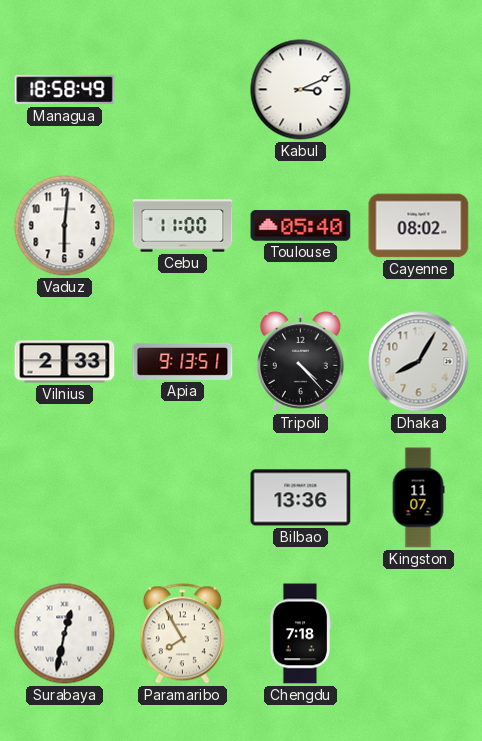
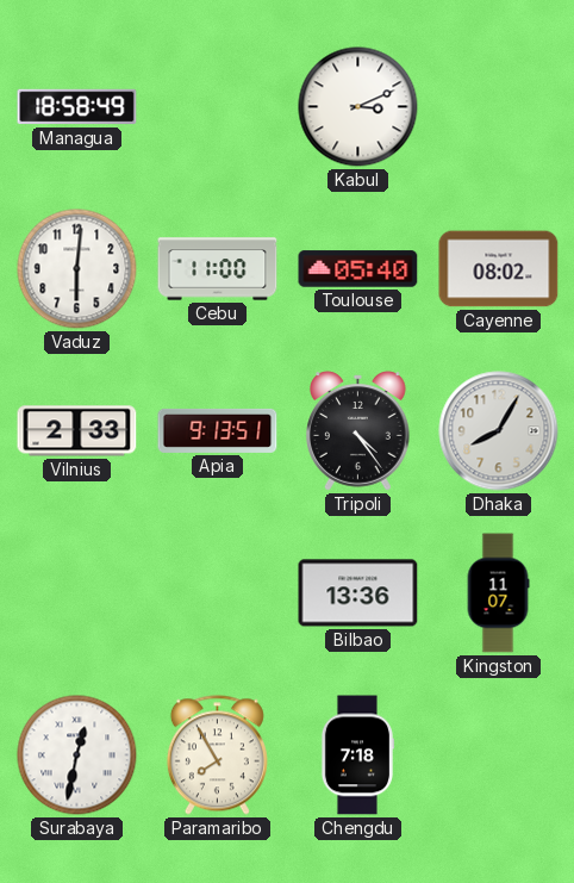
Tripoli: 4:23 -> 4:24 (358, 431)
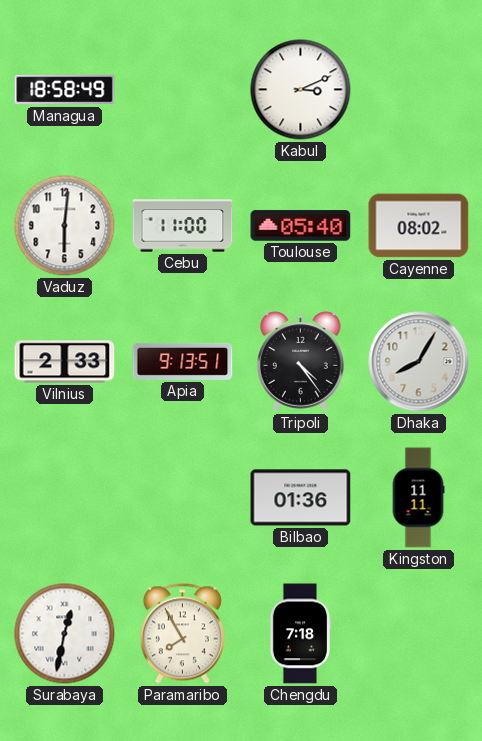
Bilbao: 13:36 -> 01:36 (301, 498)
Kingston: 11:07 -> 11:11 (418, 498)
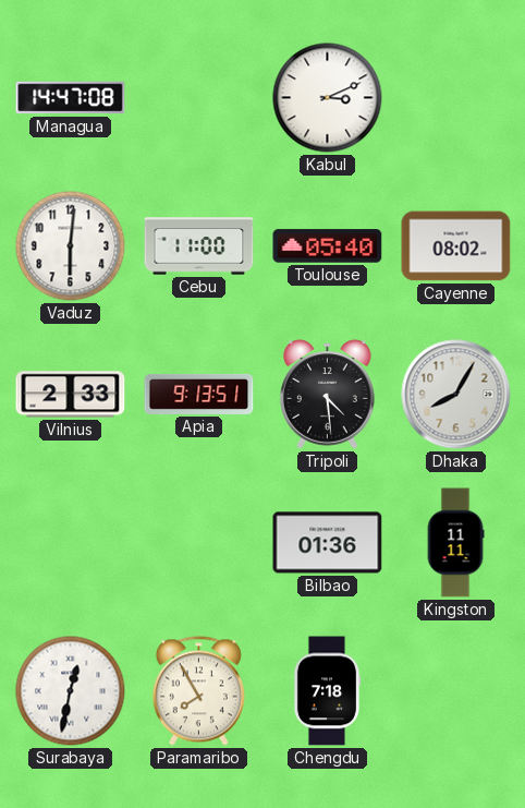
Managua: 18:58 -> 14:47 (71, 98)
Tripoli: 4:24 -> 4:29 (328, 395)
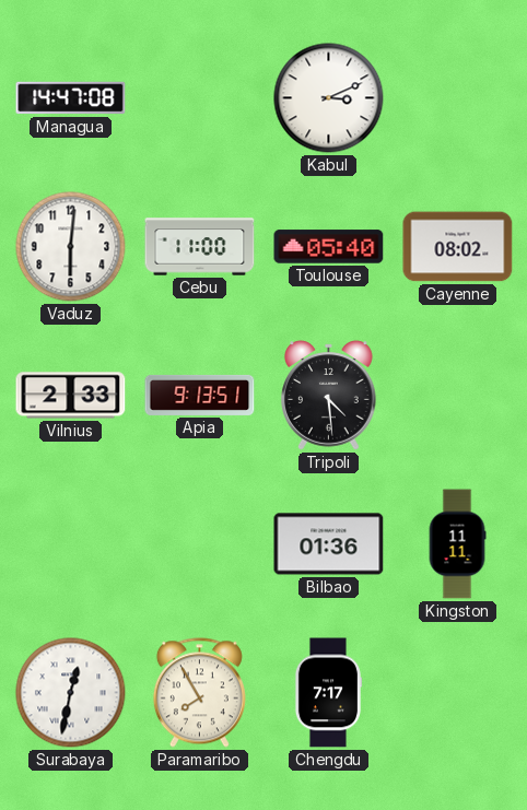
Dhaka: 8:05 -> none (456, 395)
Chengdu: 7:18 -> 7:17 (327, 693)
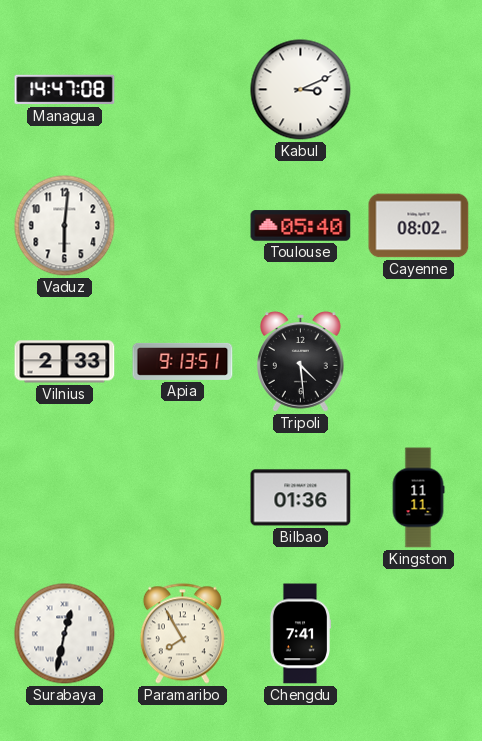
Cebu: 11:00 -> none (200, 247)
Chengdu: 7:17 -> 7:41 (299, 634)
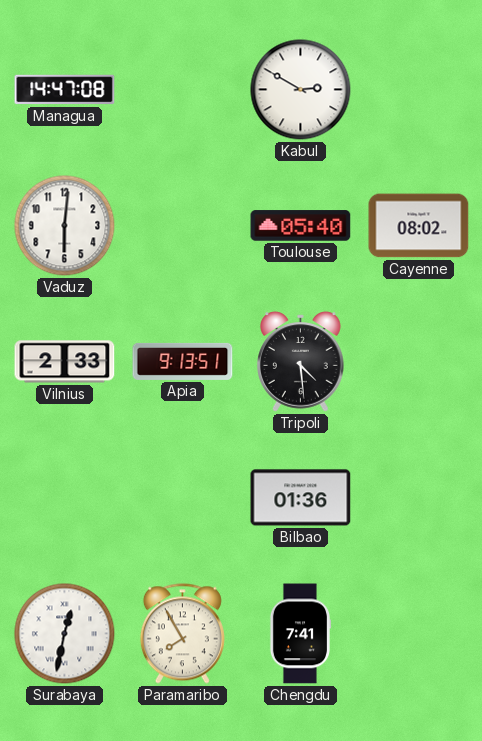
Kabul: 3:11 -> 2:50 (301, 90)
Kingston: 11:11 -> none (418, 498)
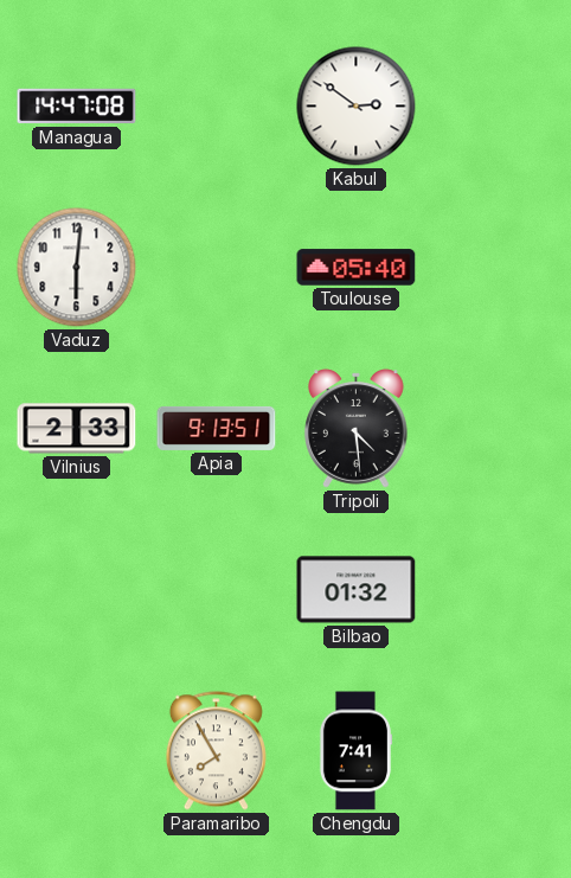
Kabul: 2:50 -> 2:51 (357, 107)
Cayenne: 08:02 -> none (419, 226)
Bilbao: 01:36 -> 01:32 (357, 590)
Surabaya: 12:32 -> none (65, 634)
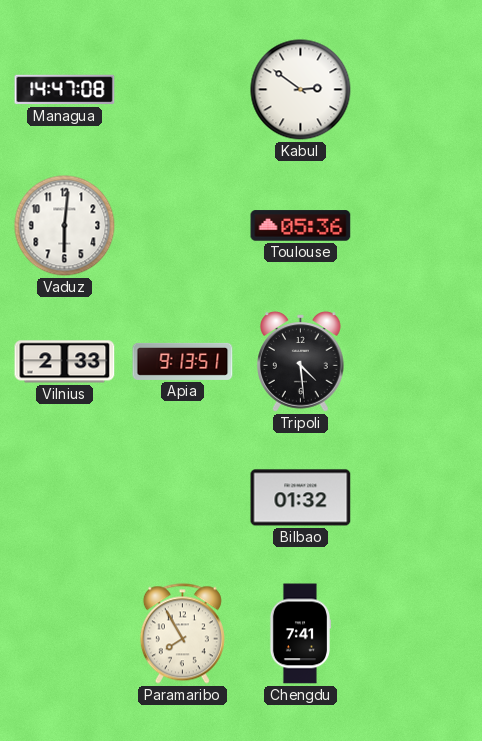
Toulouse: 05:40 -> 05:36 (301, 226)
